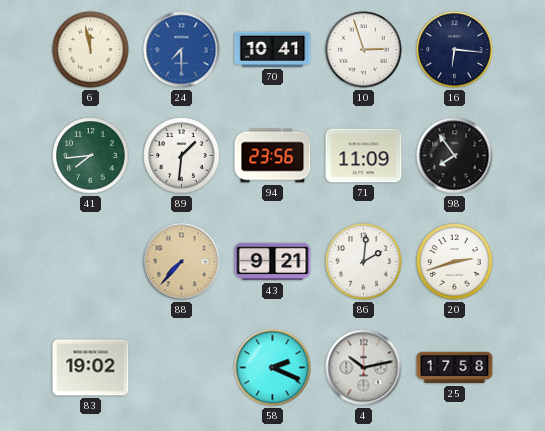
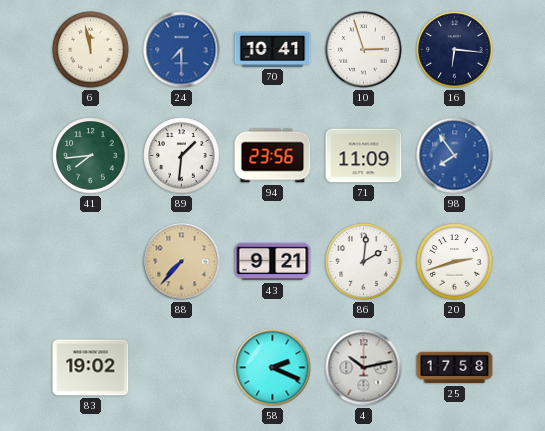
98 dial: black -> blue (455, 156)
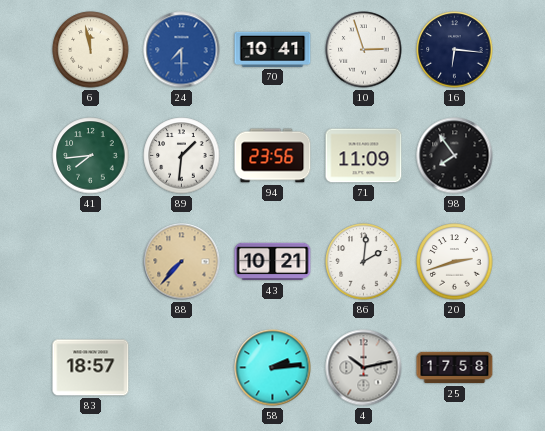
98 dial: blue -> black (455, 156)
43: 9:21 -> 10:21 (273, 262)
83: 19:02 -> 18:57 (91, 368)
58: 2:19 -> 2:14 (273, 368)
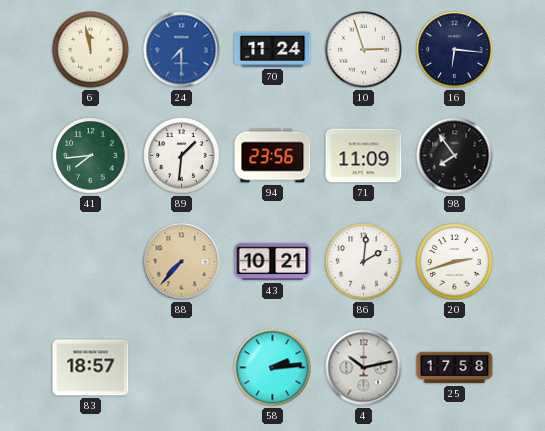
70: 10:41 -> 11:24 (273, 49)
